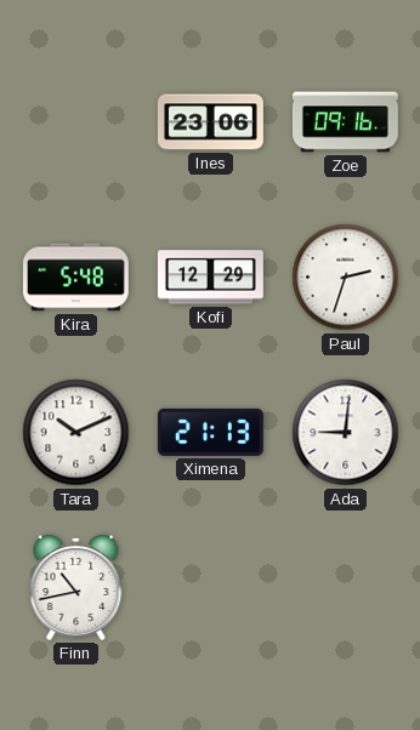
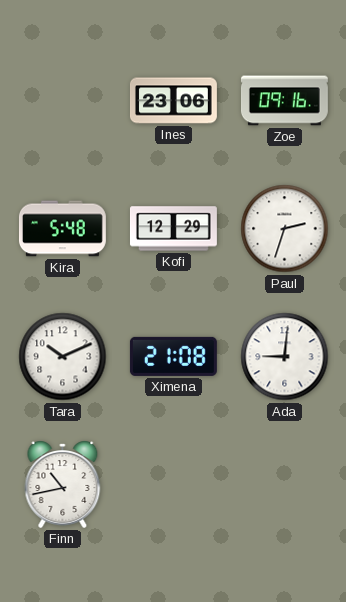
Ximena: 21:13 -> 21:08 (173, 356)
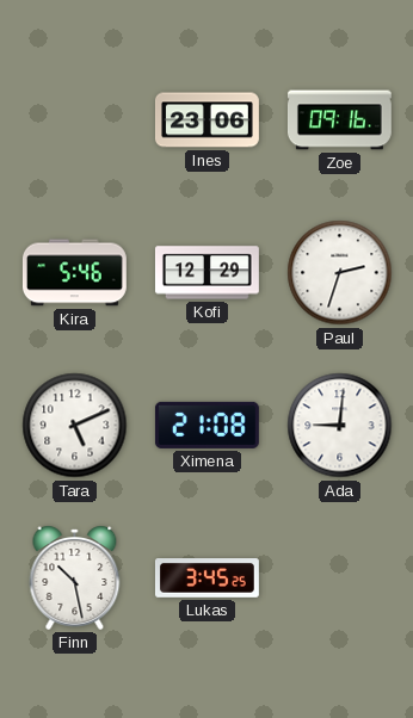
Kira: 5:48 -> 5:46 (74, 273)
Tara: 10:11 -> 5:11 (75, 426)
Finn: 10:43 -> 10:28 (75, 577)
Lukas: none -> 3:45 (207, 578)
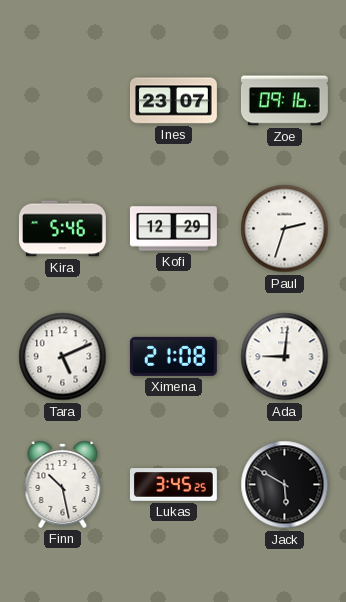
Ines: 23:06 -> 23:07 (173, 101)
Jack: none -> 5:50 (285, 485)
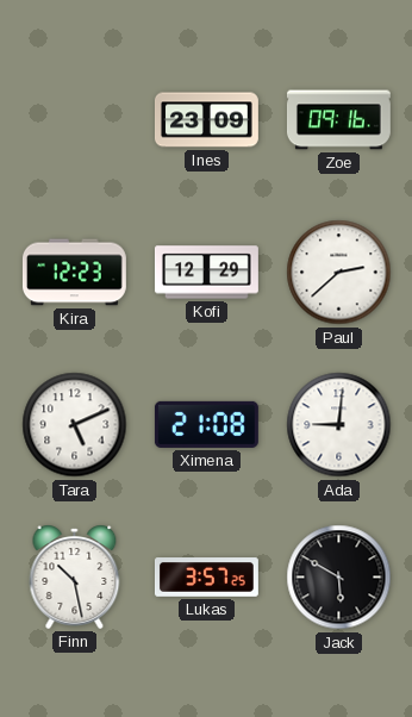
Ines: 23:07 -> 23:09 (206, 120)
Kira: 5:46 -> 12:23 (74, 273)
Paul: 2:33 -> 2:38 (339, 273)
Lukas: 3:45 -> 3:57 (206, 578)
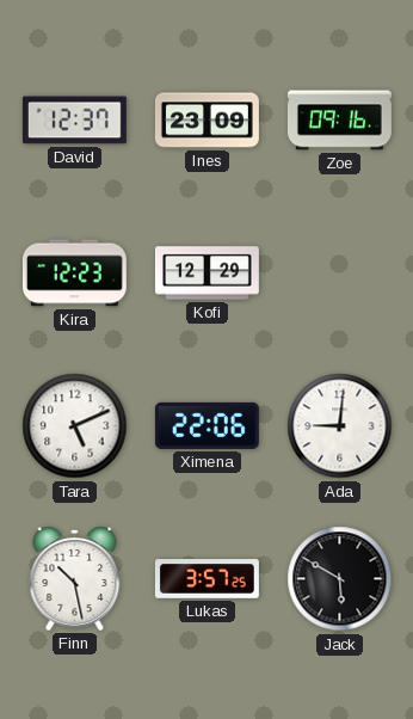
David: none -> 12:37 (74, 121)
Paul: 2:38 -> none (339, 273)
Ximena: 21:08 -> 22:06 (207, 425)
